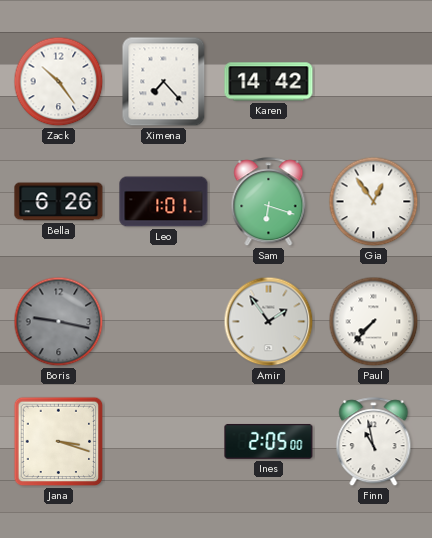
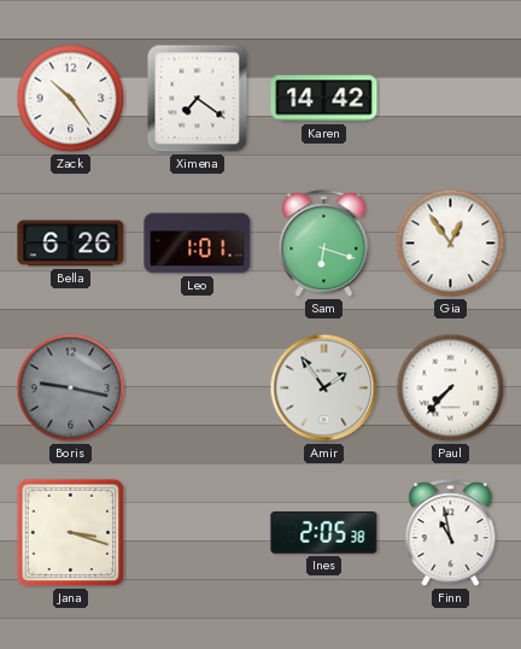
Ximena: 7:23 -> 7:21 (198, 99)
Ines: 2:05:00 -> 2:05:38 (324, 532)
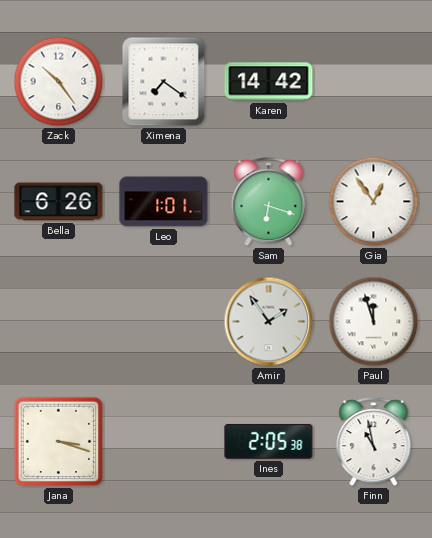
Boris: 9:17 -> none (71, 388)
Paul: 7:37 -> 11:57 (374, 322)
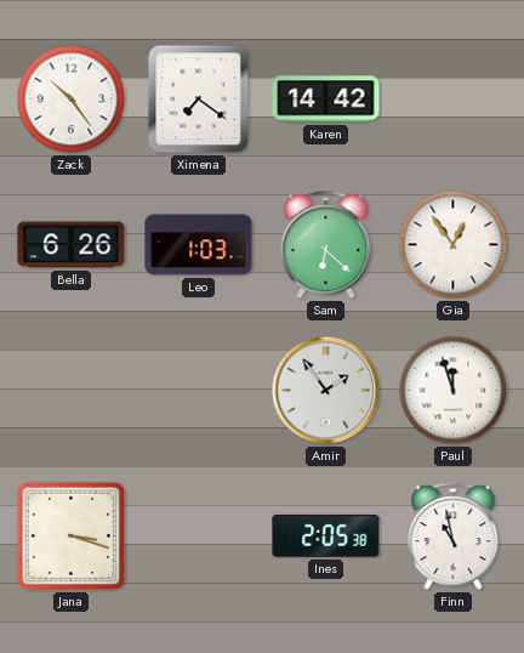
Leo: 1:01 -> 1:03 (199, 245)
Sam: 6:18 -> 6:22 (326, 245)
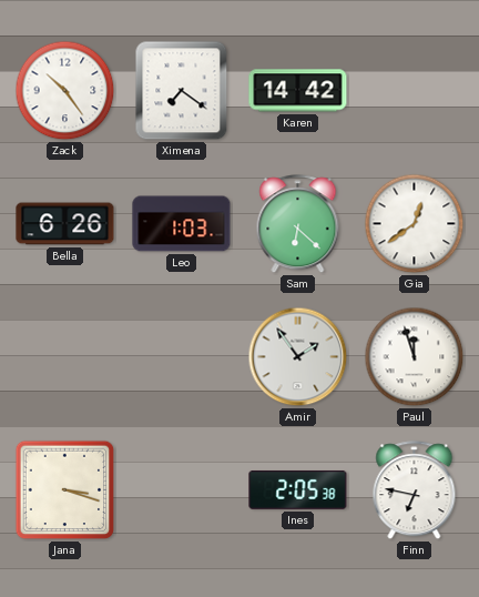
Gia: 12:54 -> 12:39 (415, 224)
Finn: 10:58 -> 6:47 (415, 490)
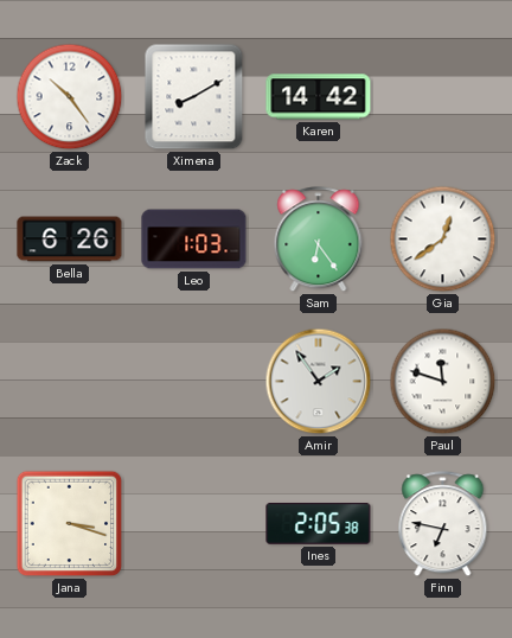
Ximena: 7:21 -> 8:10 (194, 97)
Sam: 6:22 -> 6:24 (319, 240)
Paul: 11:57 -> 11:48 (443, 382)
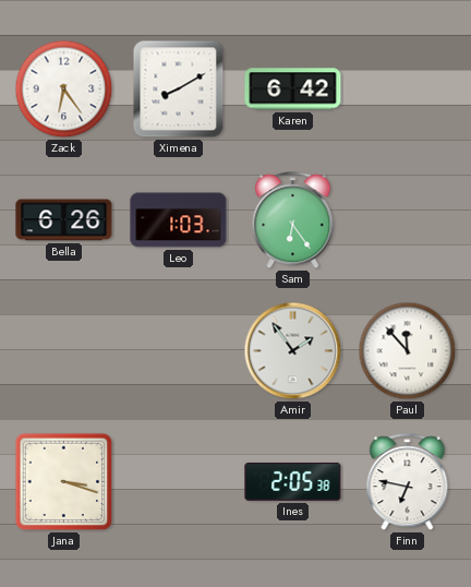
Zack: 10:24 -> 6:24 (64, 89)
Karen: 14:42 -> 6:42 (293, 89)
Gia: 12:39 -> none (443, 240)
Paul: 11:48 -> 11:53 (408, 351)
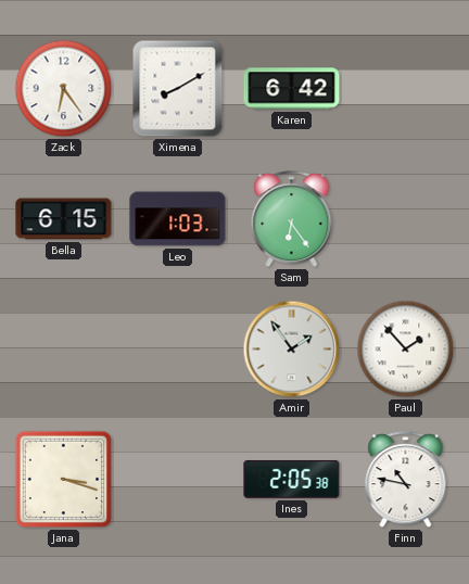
Bella: 6:26 -> 6:15 (64, 219)
Paul: 11:53 -> 1:53 (406, 350)
Finn: 6:47 -> 10:47 (406, 480)
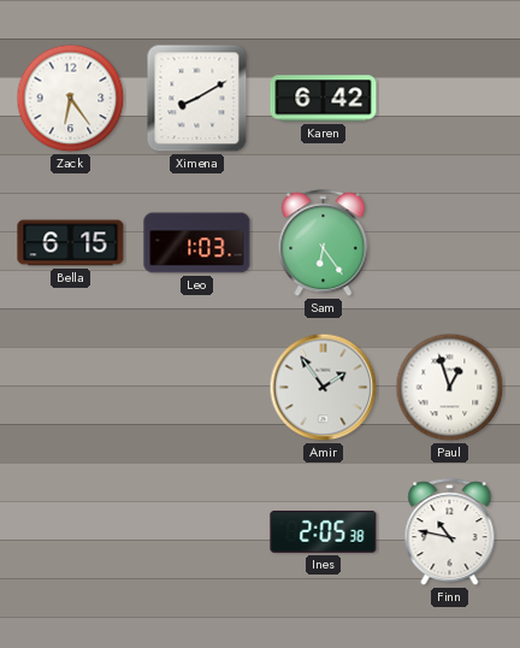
Paul: 1:53 -> 12:57 (450, 388)
Jana: 3:18 -> none (64, 480)
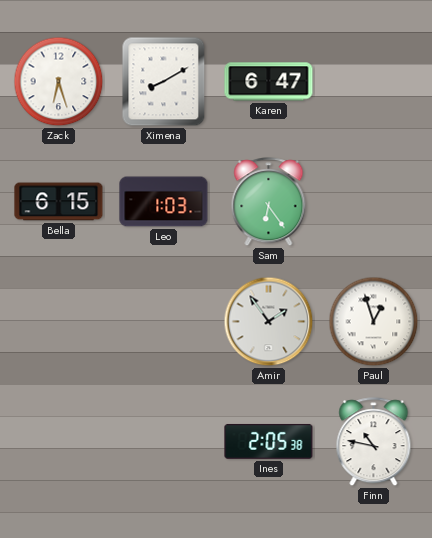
Zack: 6:24 -> 6:27 (59, 82)
Karen: 6:42 -> 6:47 (269, 82)
